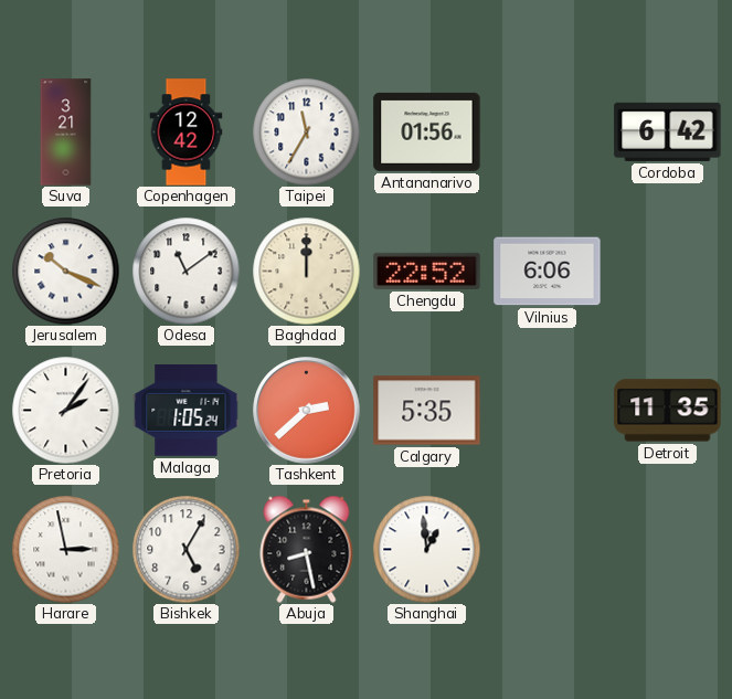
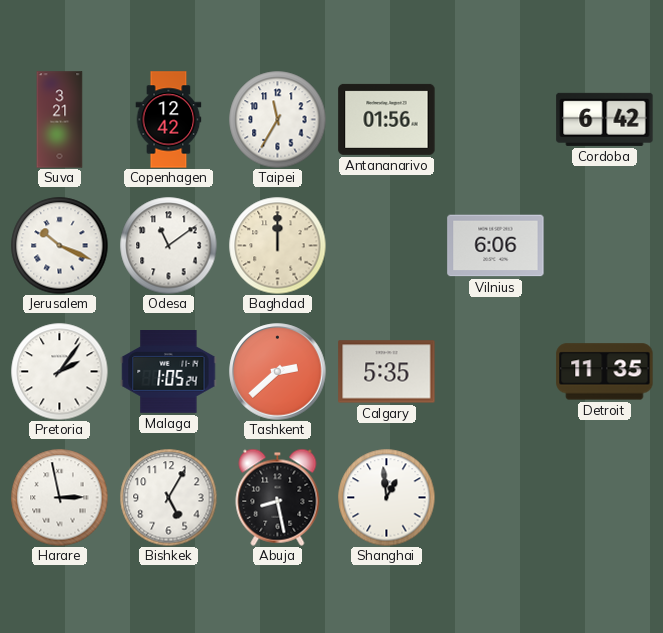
Chengdu: 22:52 -> none (427, 271)
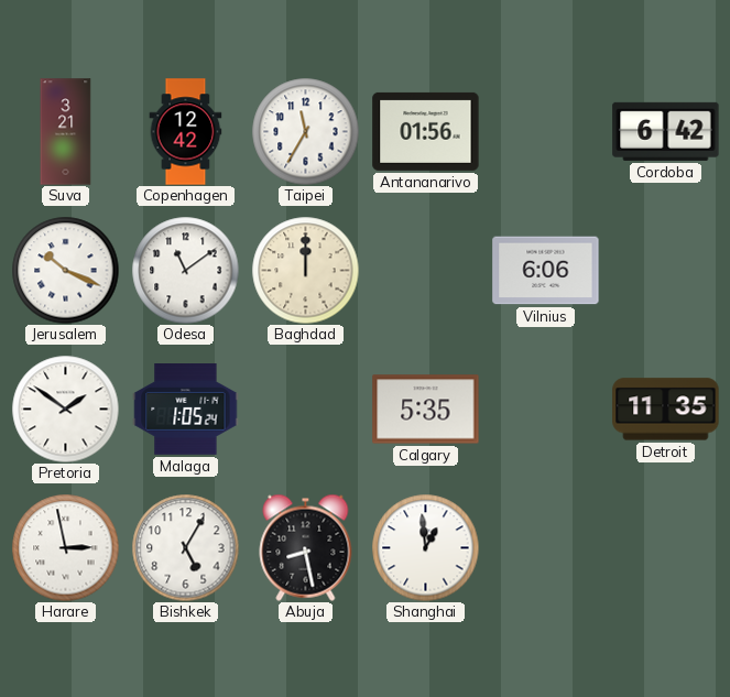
Pretoria: 2:06 -> 1:51 (65, 409)
Tashkent: 2:38 -> none (278, 372)
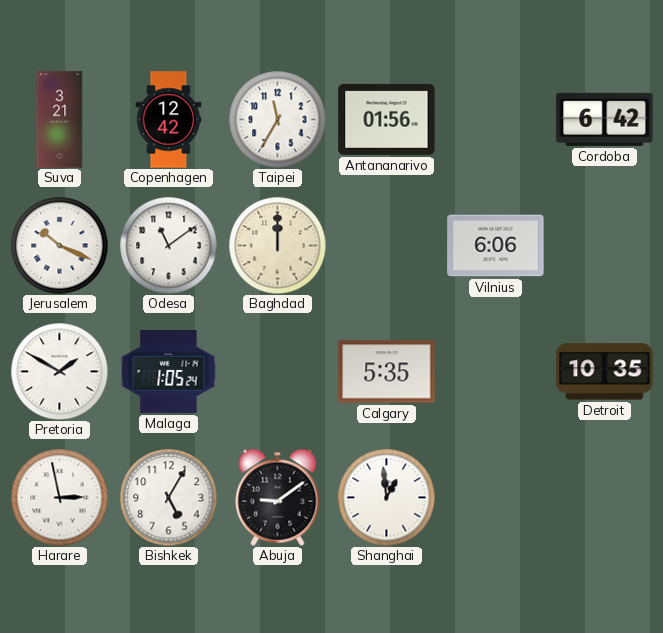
Pretoria: 1:51 -> 1:50 (59, 371)
Detroit: 11:35 -> 10:35 (605, 372)
Abuja: 8:28 -> 9:09 (278, 497)
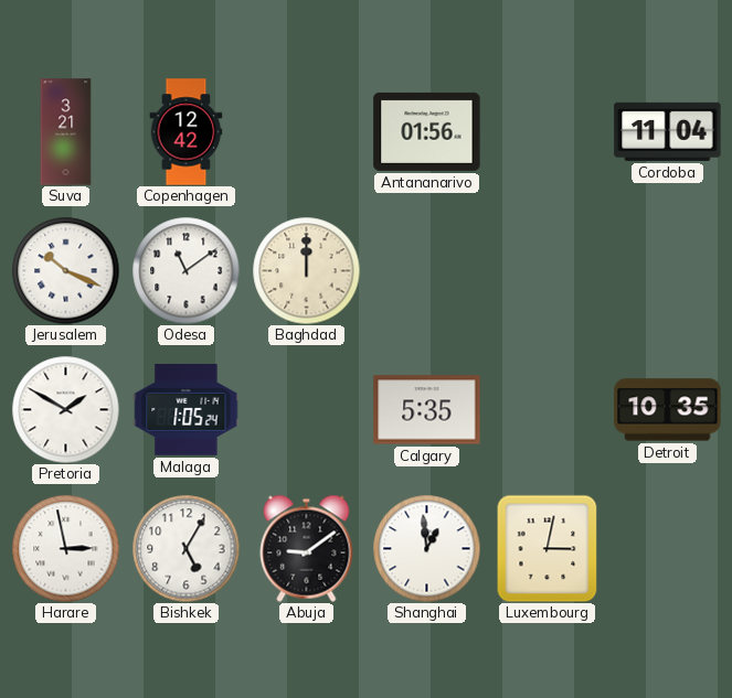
Taipei: 11:35 -> none (277, 119)
Cordoba: 6:42 -> 11:04 (668, 131)
Vilnius: 6:06 -> none (496, 246)
Luxembourg: none -> 3:02 (548, 548)
